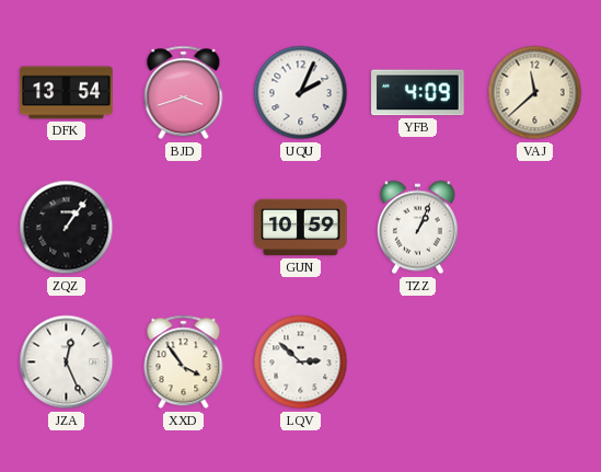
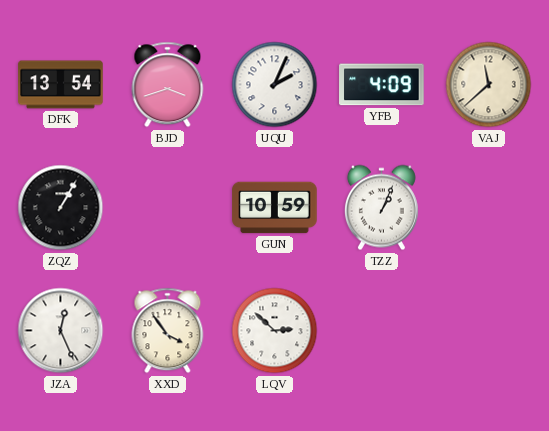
ZQZ: 1:06 -> 1:05 (61, 208)
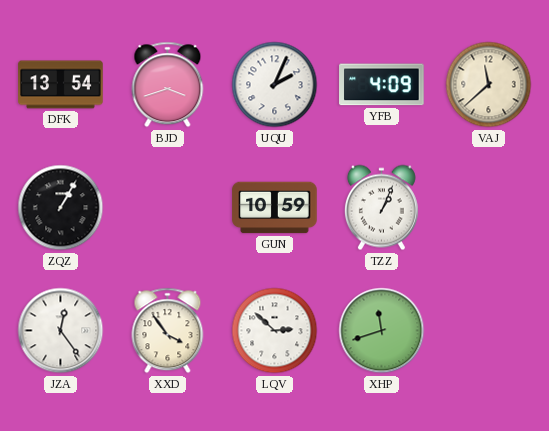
JZA: 12:26 -> 12:24 (61, 331)
XHP: none -> 11:42 (382, 331)
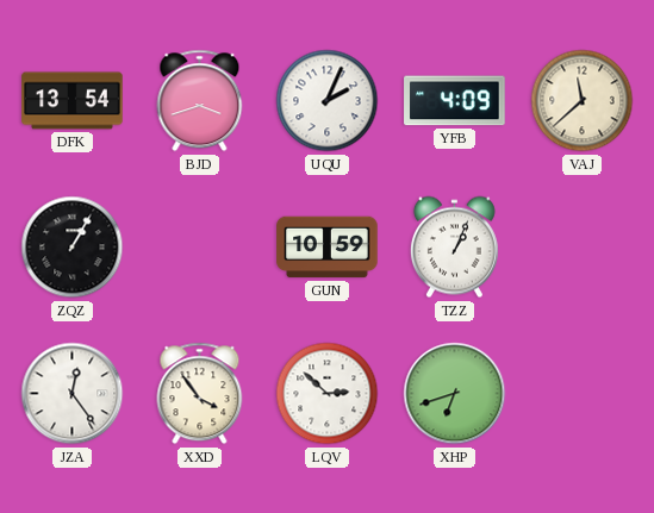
XHP: 11:42 -> 6:42 (455, 394)
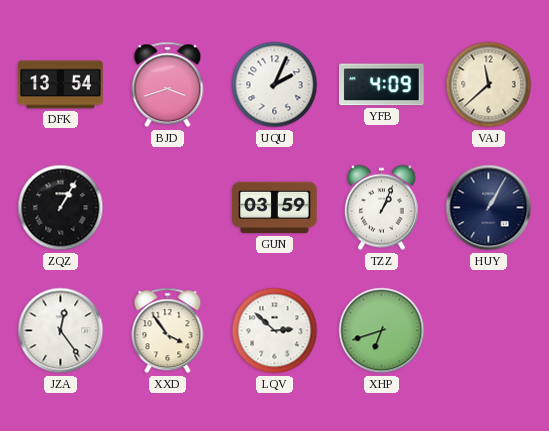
GUN: 10:59 -> 03:59 (275, 208)
HUY: none -> 1:05 (489, 208)
